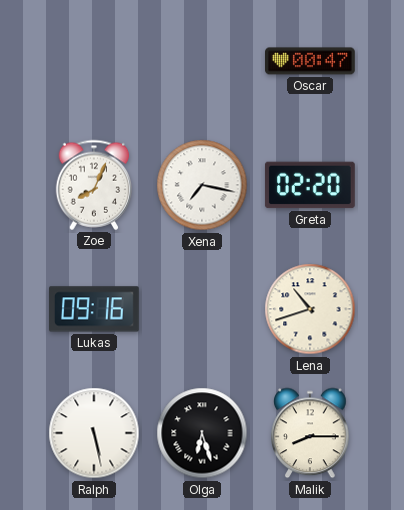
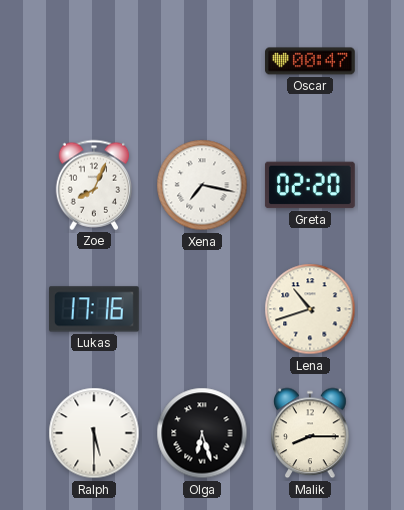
Lukas: 09:16 -> 17:16 (95, 309)
Ralph: 5:28 -> 5:30 (94, 433)
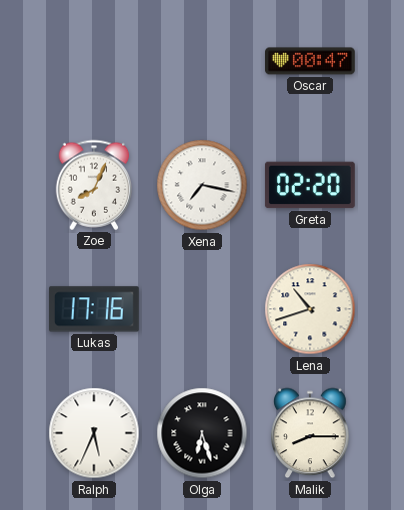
Ralph: 5:30 -> 5:34 (94, 433)
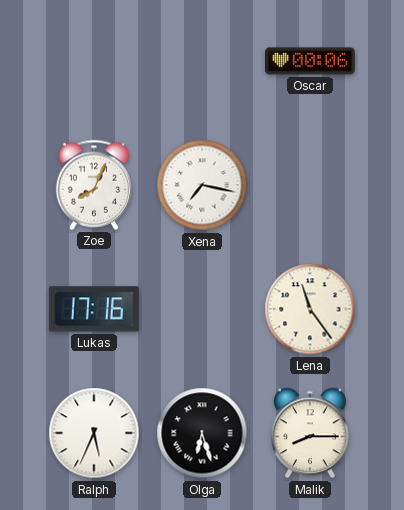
Oscar: 00:47 -> 00:06 (311, 61)
Greta: 02:20 -> none (310, 185)
Lena: 10:42 -> 11:24 (310, 309)
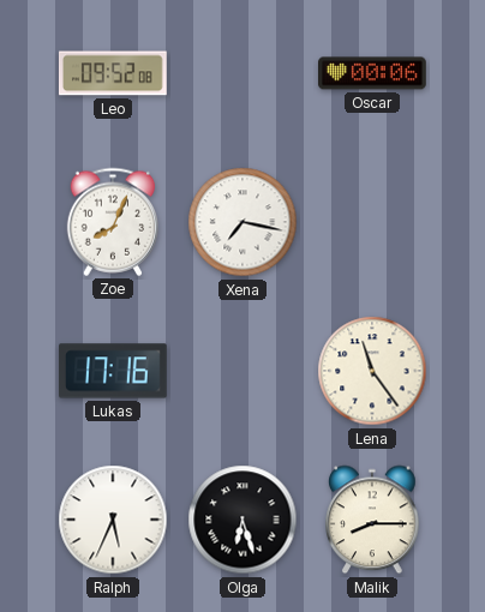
Leo: none -> 09:52 (113, 73)
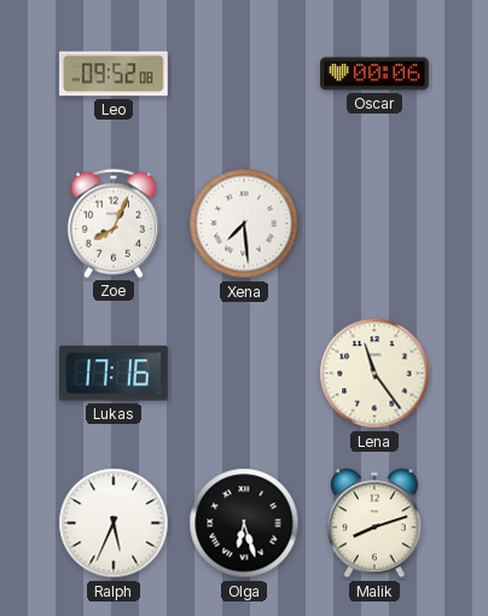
Xena: 7:17 -> 7:29 (244, 223)
Malik: 8:15 -> 8:12 (374, 523)
